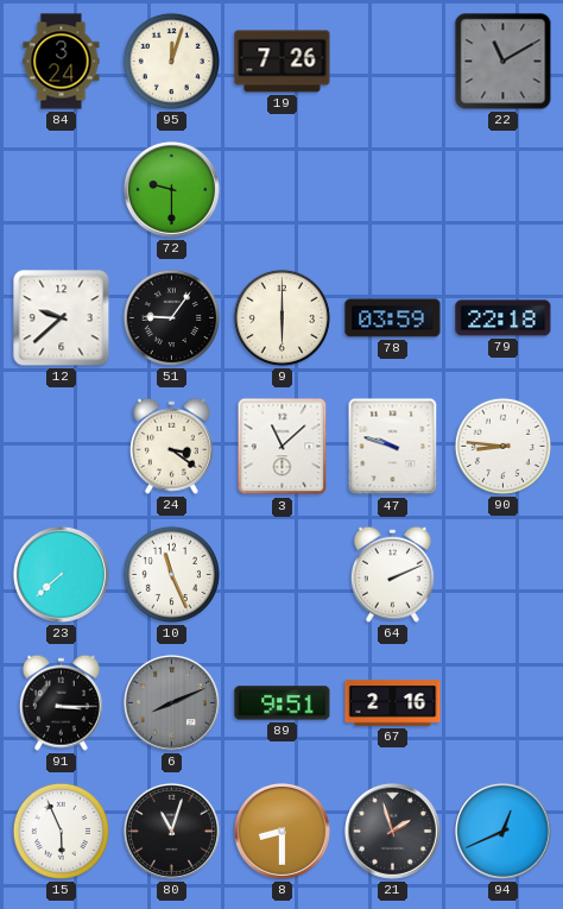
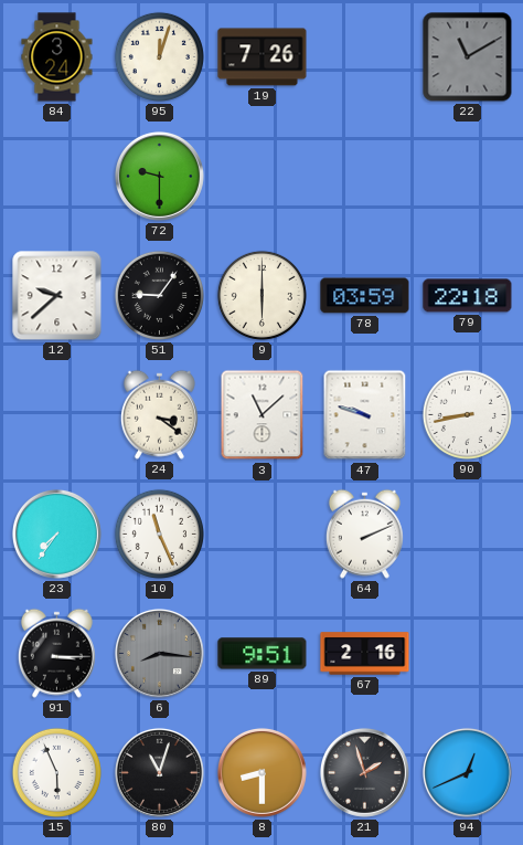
90: 8:46 -> 8:43 (467, 414)
23: 7:38 -> 7:36 (56, 534)
6: 8:11 -> 8:16 (159, 653)
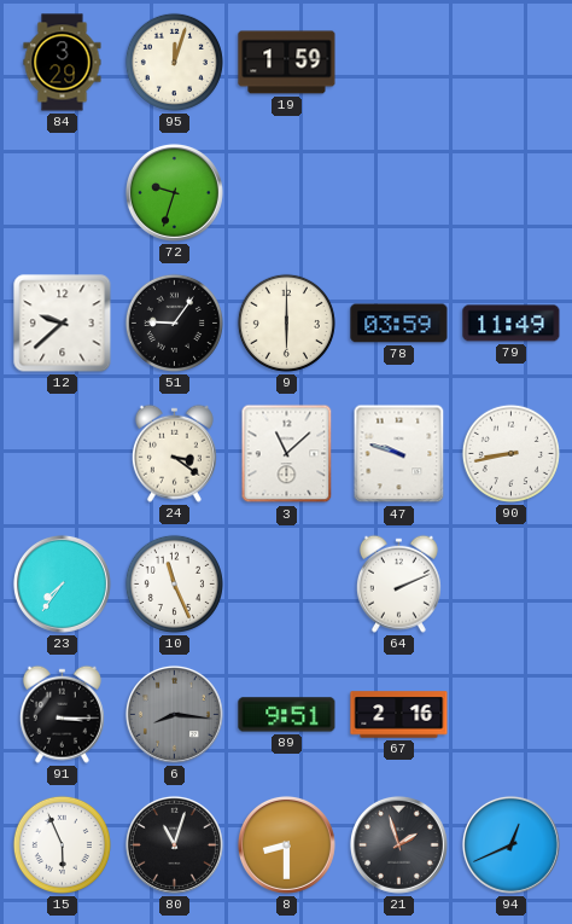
84: 3:24 -> 3:29 (63, 63)
19: 7:26 -> 1:59 (287, 63)
22: 11:10 -> none (468, 57)
72: 9:30 -> 9:33 (174, 192)
79: 22:18 -> 11:49 (512, 324)
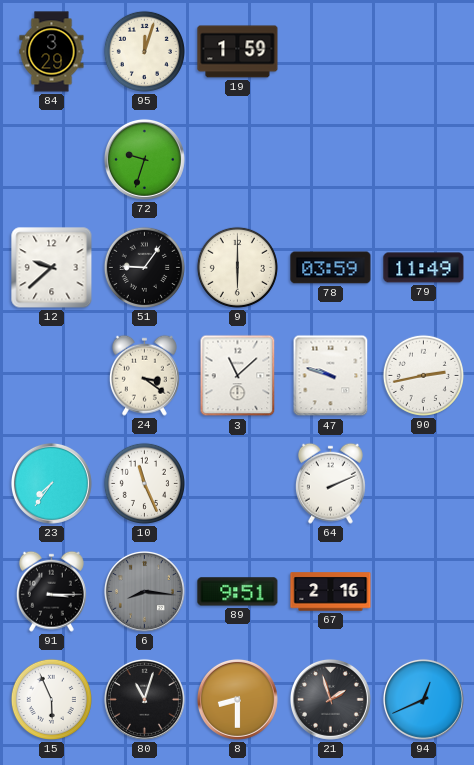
90: 8:43 -> 2:43 (423, 375)
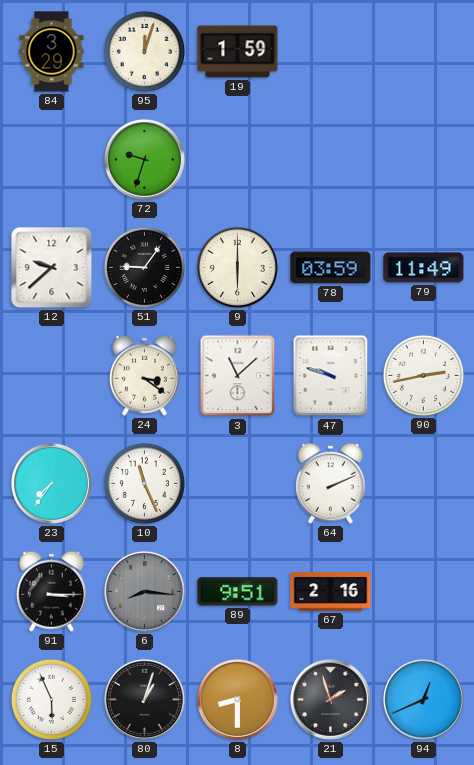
80: 11:03 -> 1:03 (144, 699)
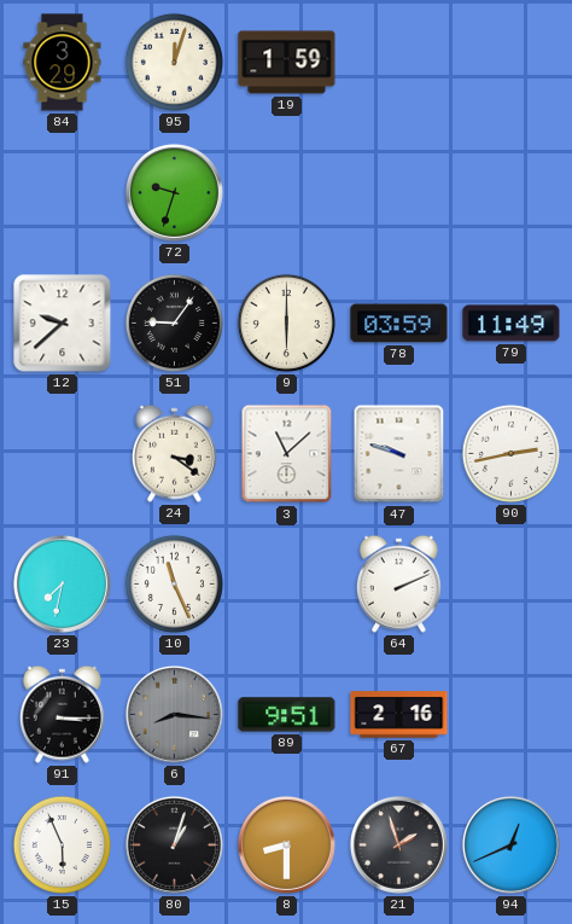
23: 7:36 -> 7:32 (62, 583)
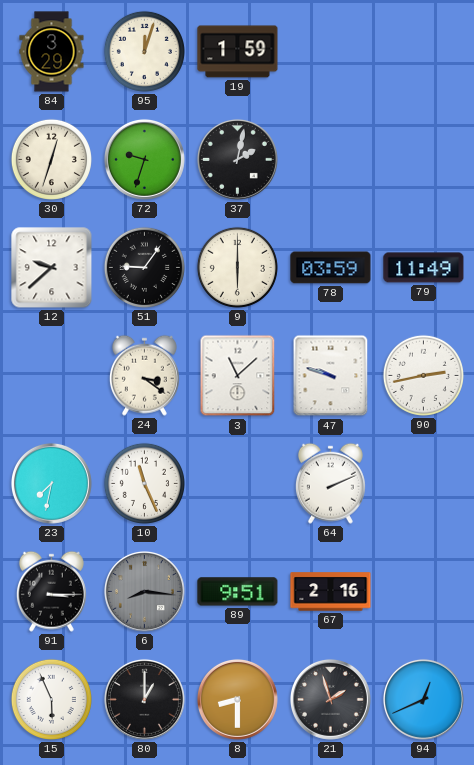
30: none -> 12:33 (51, 159)
37: none -> 2:02 (237, 159)
80: 1:03 -> 1:00 (144, 699)
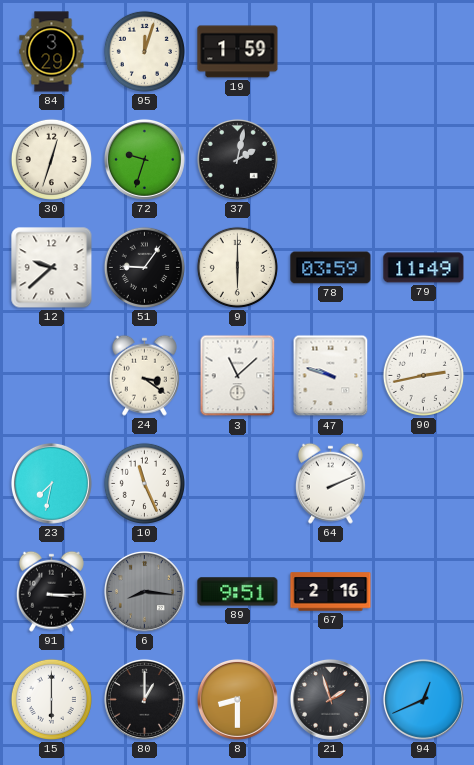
15: 5:56 -> 6:00 (51, 699)
